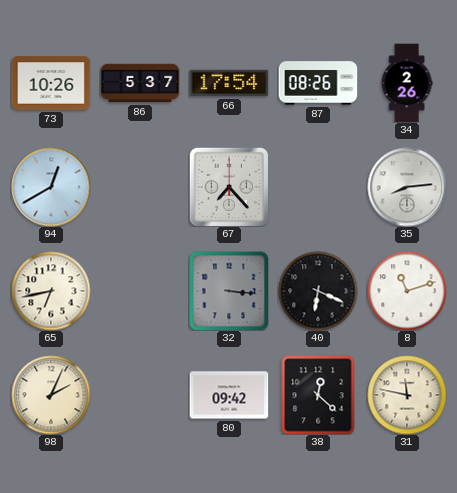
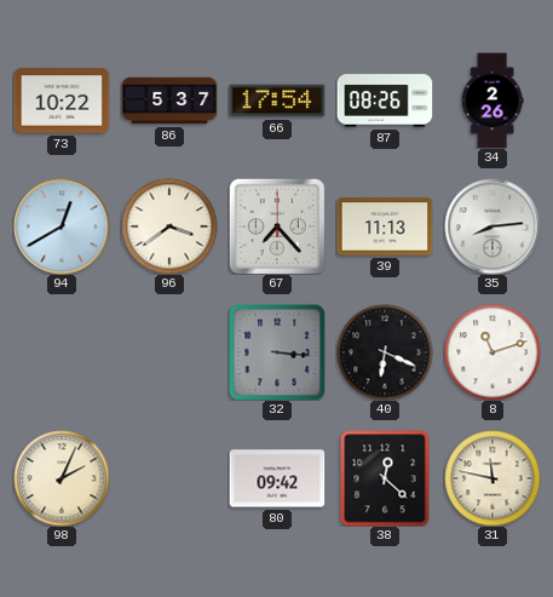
73: 10:26 -> 10:22 (62, 101)
96: none -> 3:39 (169, 226)
39: none -> 11:13 (385, 226)
65: 6:43 -> none (51, 291)
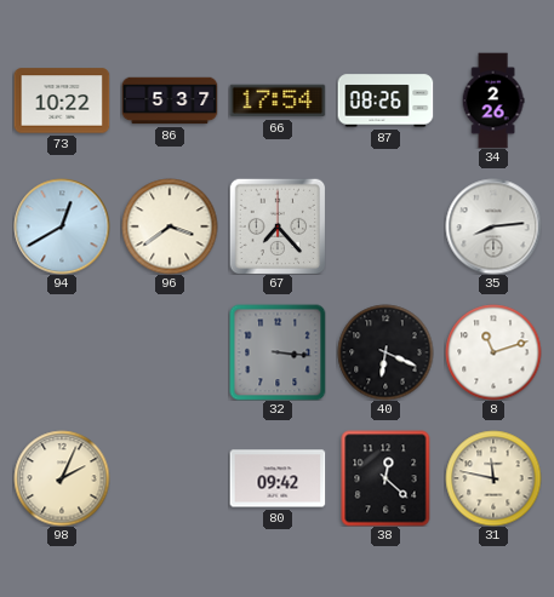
39: 11:13 -> none (385, 226)
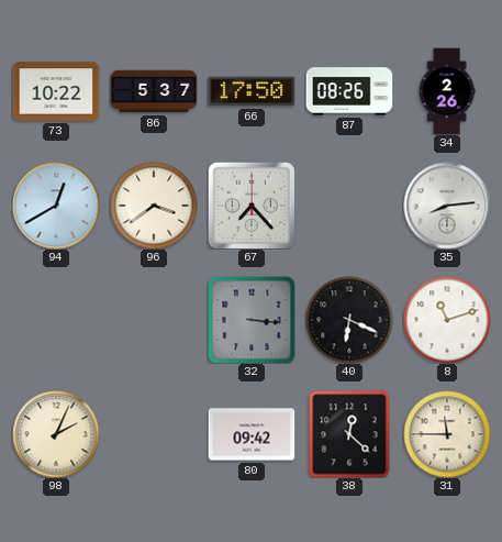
66: 17:54 -> 17:50 (252, 91)
31: 11:47 -> 11:45 (447, 434)
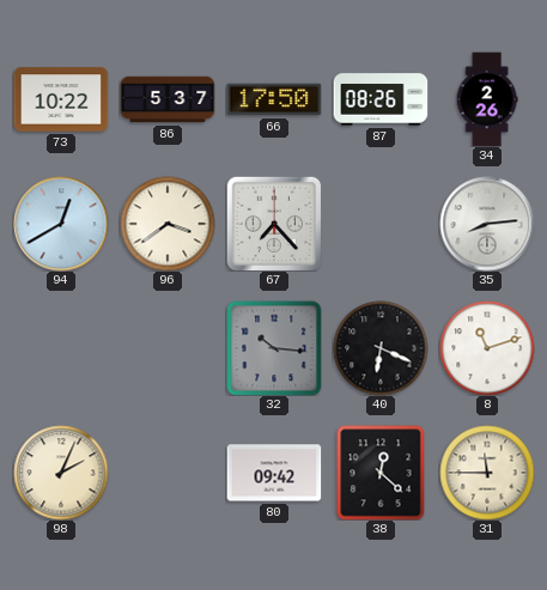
32: 3:16 -> 10:16 (274, 348)
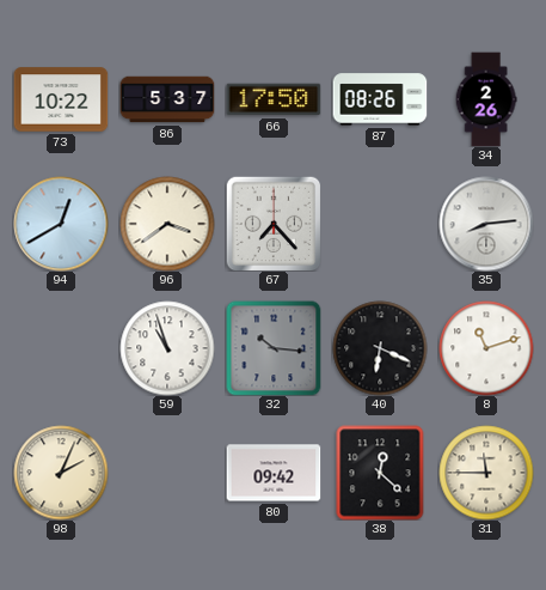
59: none -> 10:57 (167, 348)
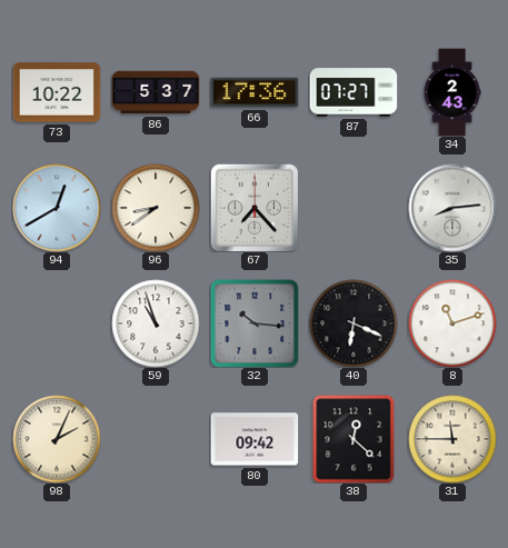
66: 17:50 -> 17:36 (255, 92)
87: 08:26 -> 07:27 (353, 92)
34: 2:26 -> 2:43 (452, 92)
96: 3:39 -> 8:39 (156, 208)
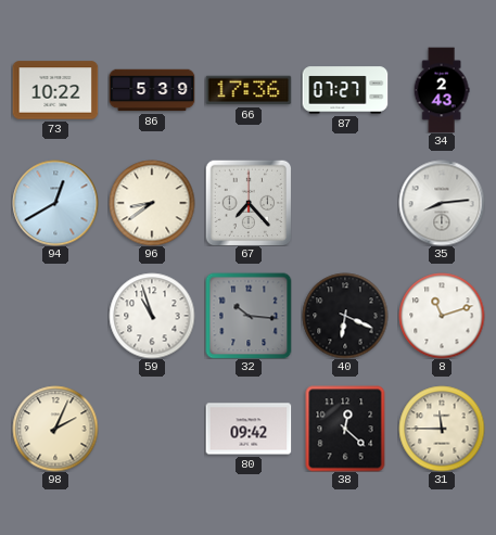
86: 5:37 -> 5:39 (152, 90)
